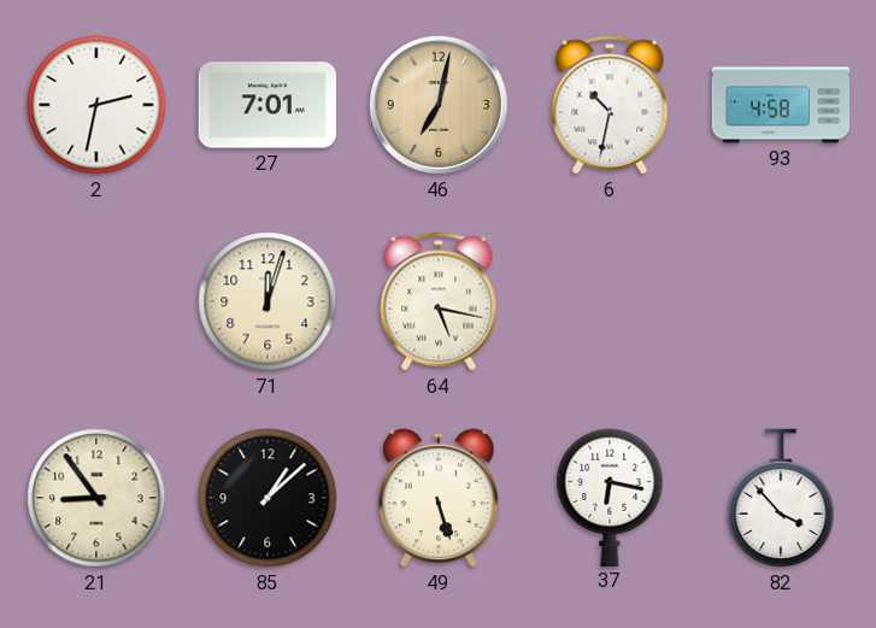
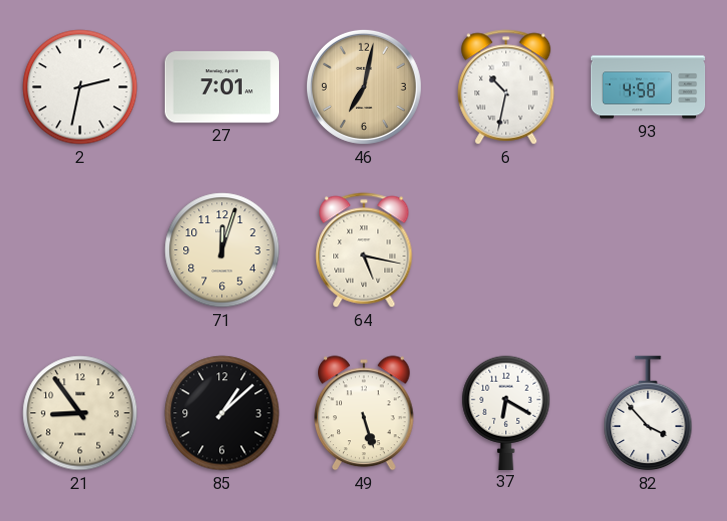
37: 6:17 -> 6:20 (506, 412)
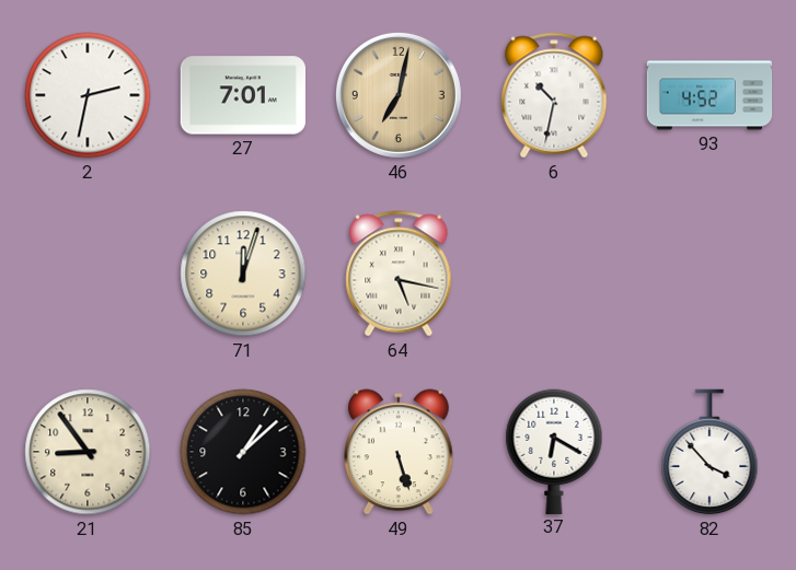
93: 4:58 -> 4:52 (710, 95)
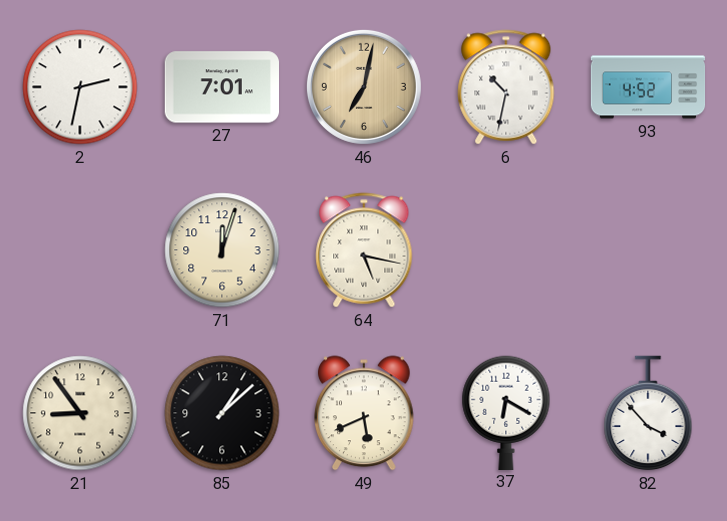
49: 5:27 -> 5:41 (365, 413)
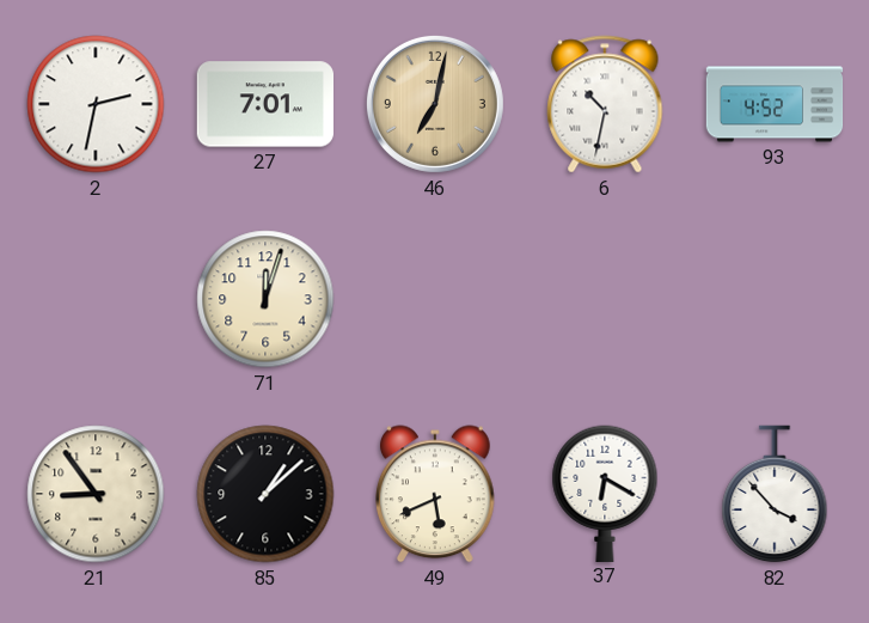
64: 5:17 -> none (364, 250)
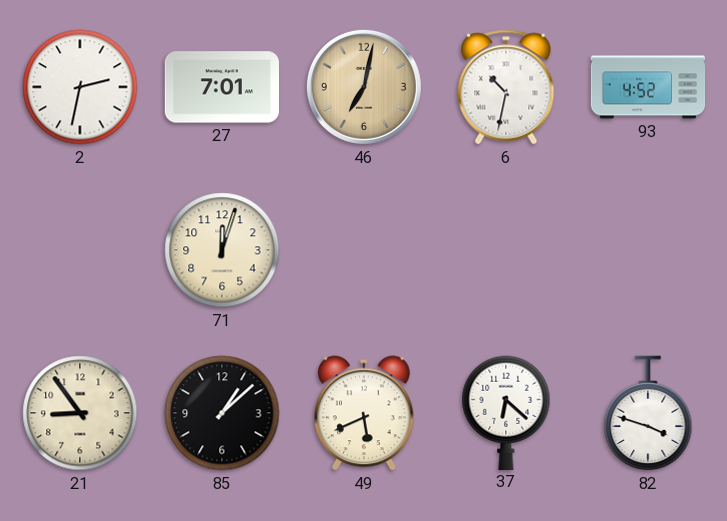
37: 6:20 -> 6:22 (506, 412)
82: 3:53 -> 3:48 (648, 413)
